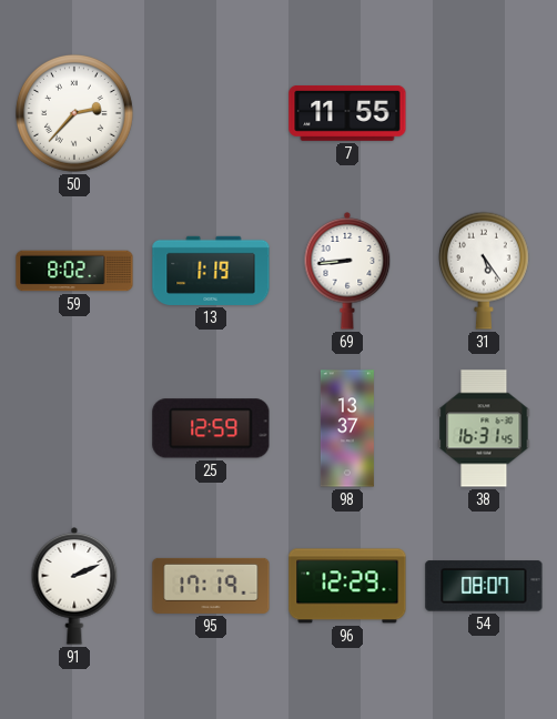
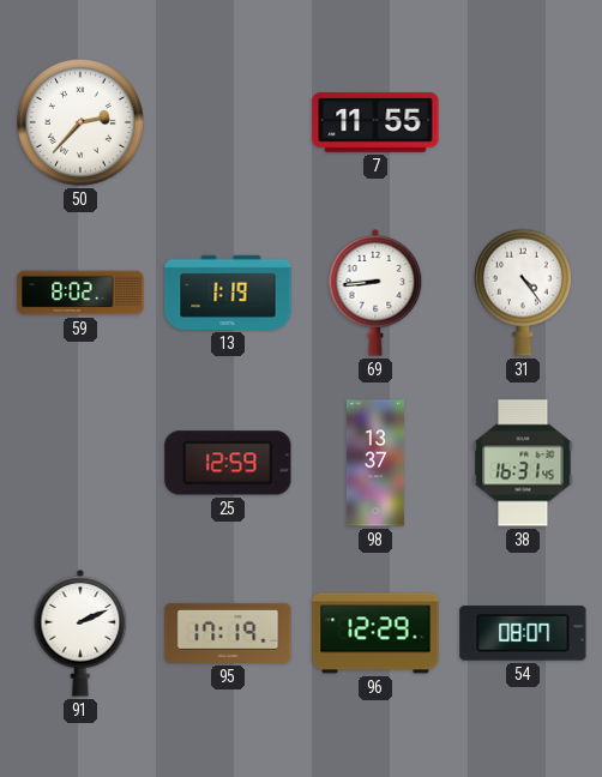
31: 5:24 -> 4:24 (523, 293)
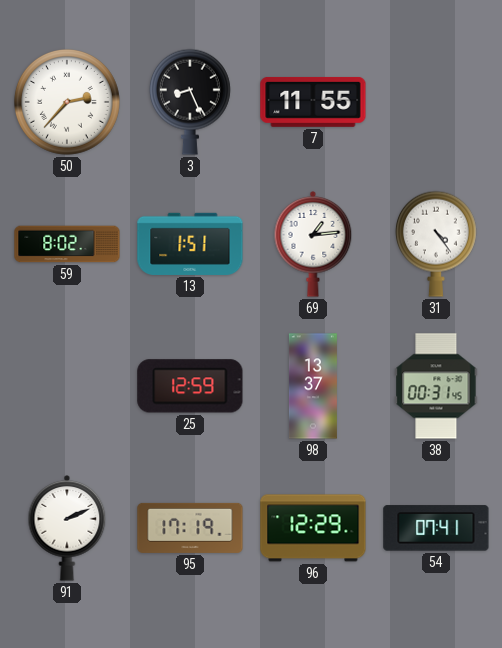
3: none -> 8:26 (190, 102)
13: 1:19 -> 1:51 (190, 244)
69: 8:44 -> 1:14 (313, 244)
38: 16:31 -> 00:31 (436, 386)
54: 08:07 -> 07:41 (436, 528)
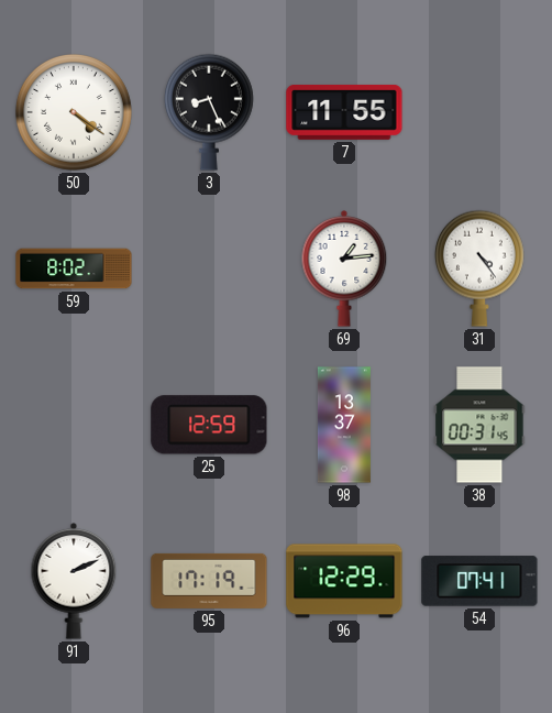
50: 2:37 -> 4:21 (74, 112)
13: 1:51 -> none (190, 244)
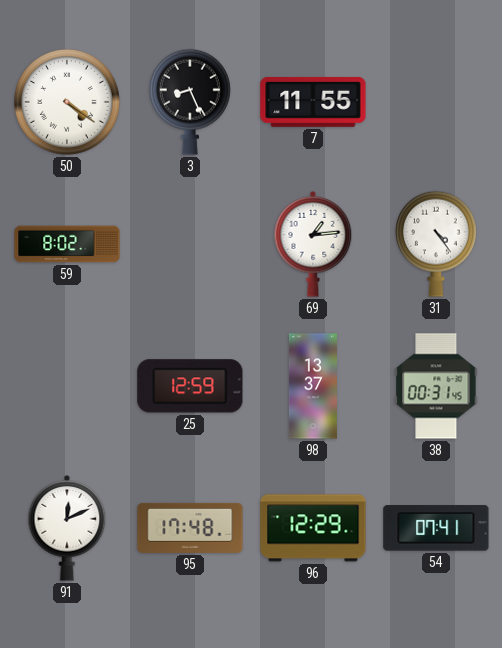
91: 2:11 -> 12:11 (67, 528)
95: 17:19 -> 17:48 (190, 528)
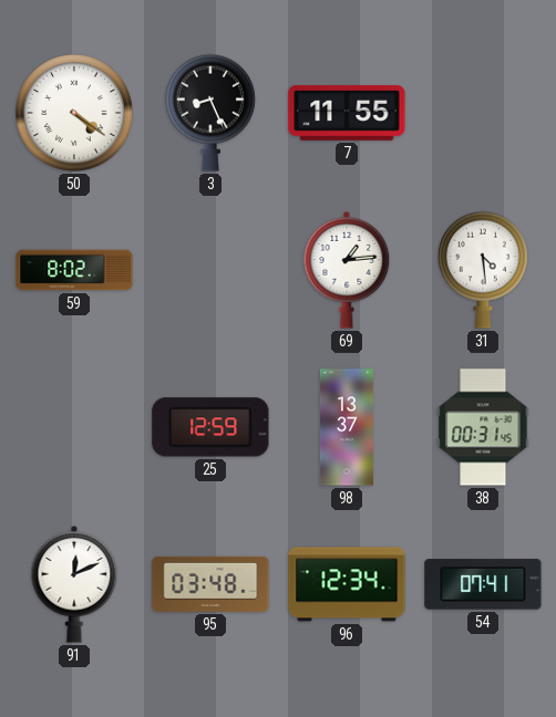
31: 4:24 -> 4:29 (483, 270)
95: 17:48 -> 03:48 (210, 584)
96: 12:29 -> 12:34 (347, 584)
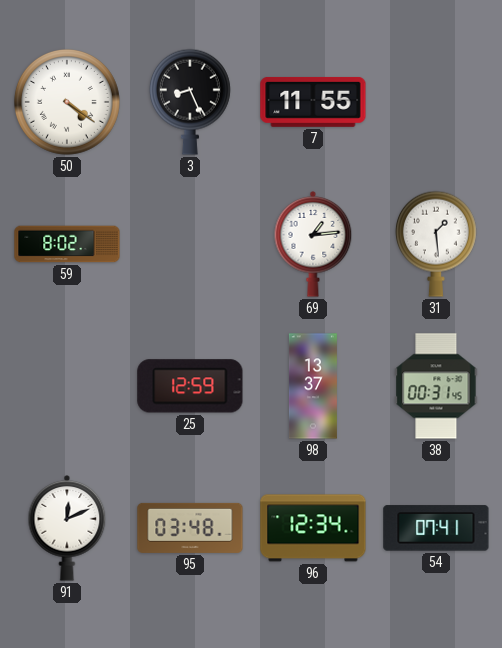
31: 4:29 -> 1:29 (436, 244)
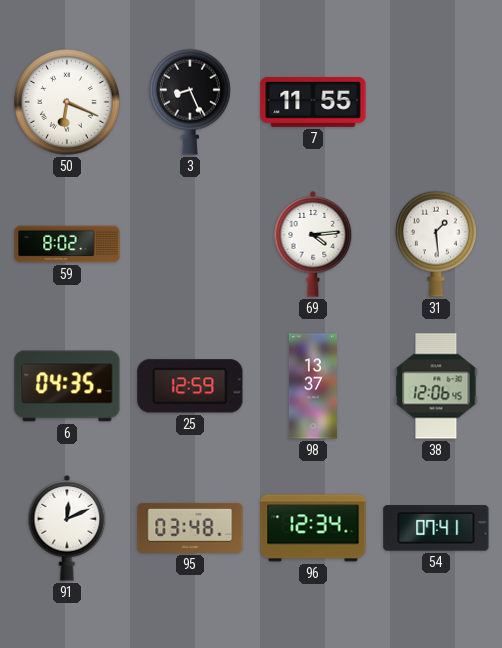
50: 4:21 -> 6:19 (67, 102)
69: 1:14 -> 4:14 (313, 244)
6: none -> 04:35 (67, 386)
38: 00:31 -> 12:06 (436, 386)
